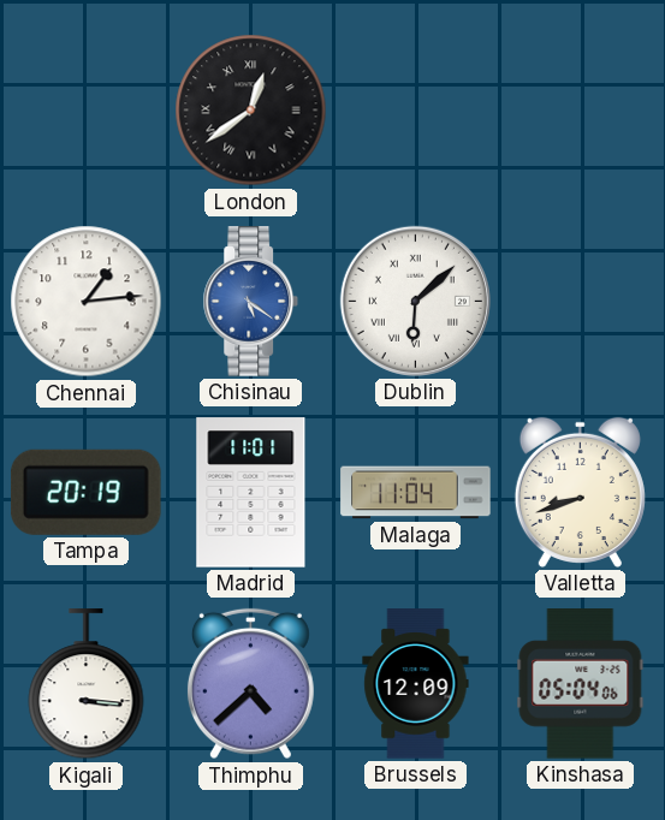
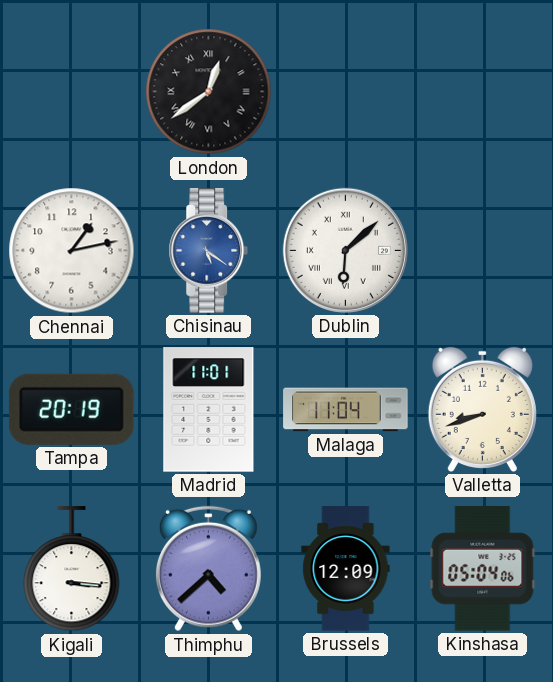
Chennai: 1:14 -> 1:13 (72, 251)
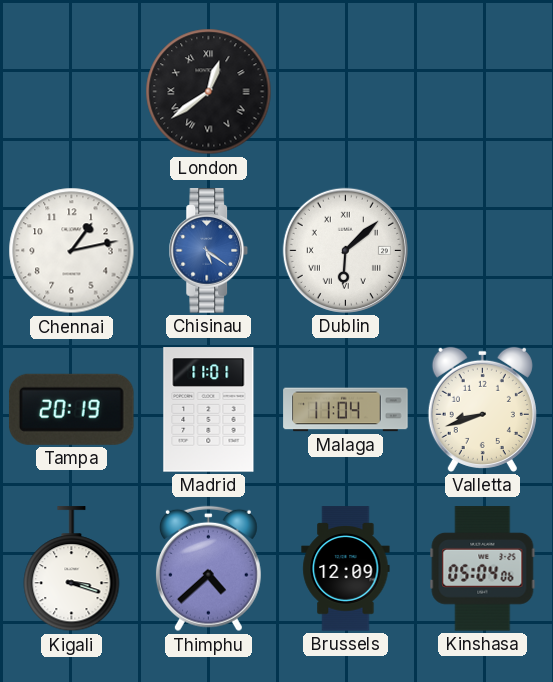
Kigali: 3:16 -> 3:18 (72, 569)
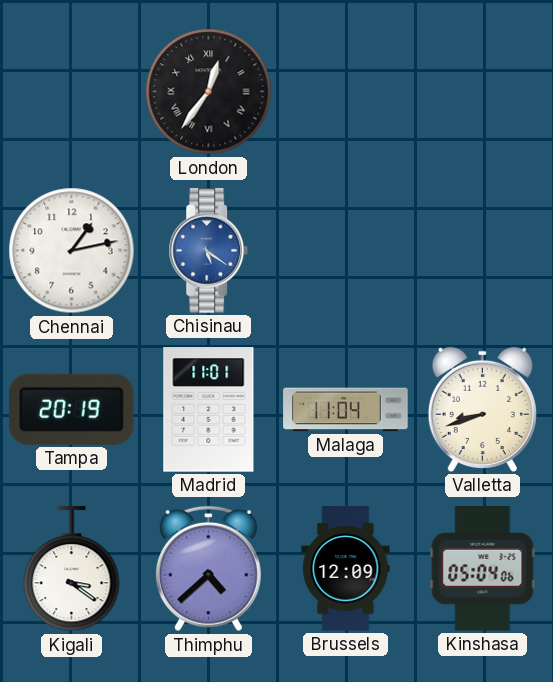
London: 12:39 -> 12:36 (209, 92)
Dublin: 6:08 -> none (345, 250)
Kigali: 3:18 -> 3:21 (72, 569)
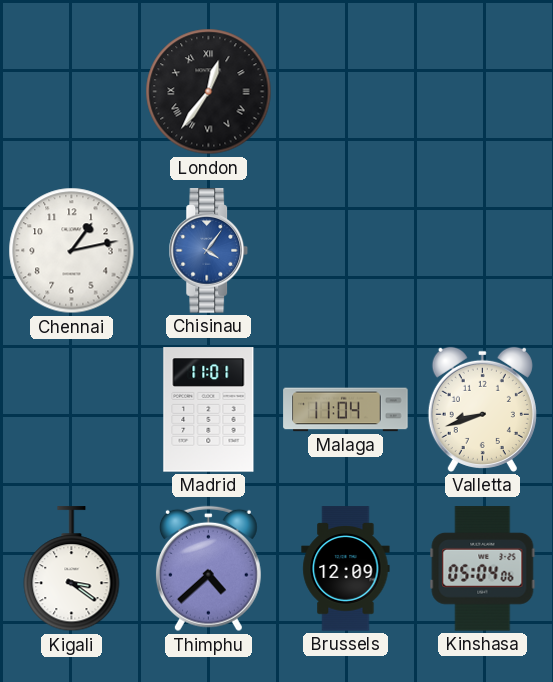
Chisinau: 5:21 -> 4:06 (209, 251)
Tampa: 20:19 -> none (71, 409)
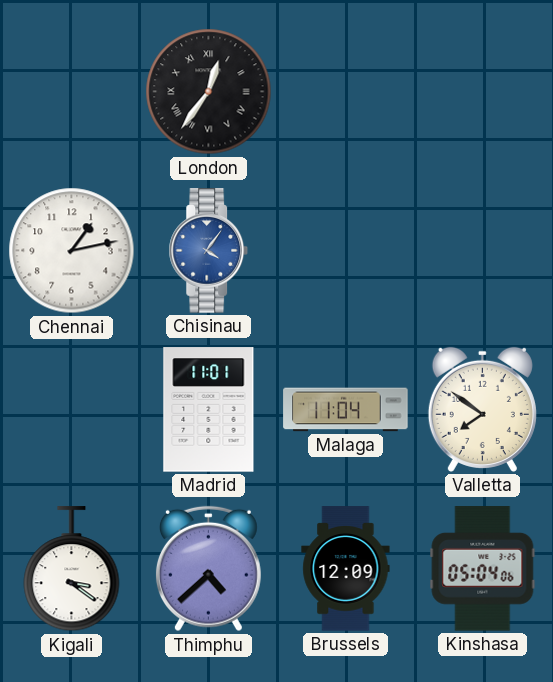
Valletta: 8:42 -> 7:51 (482, 409)
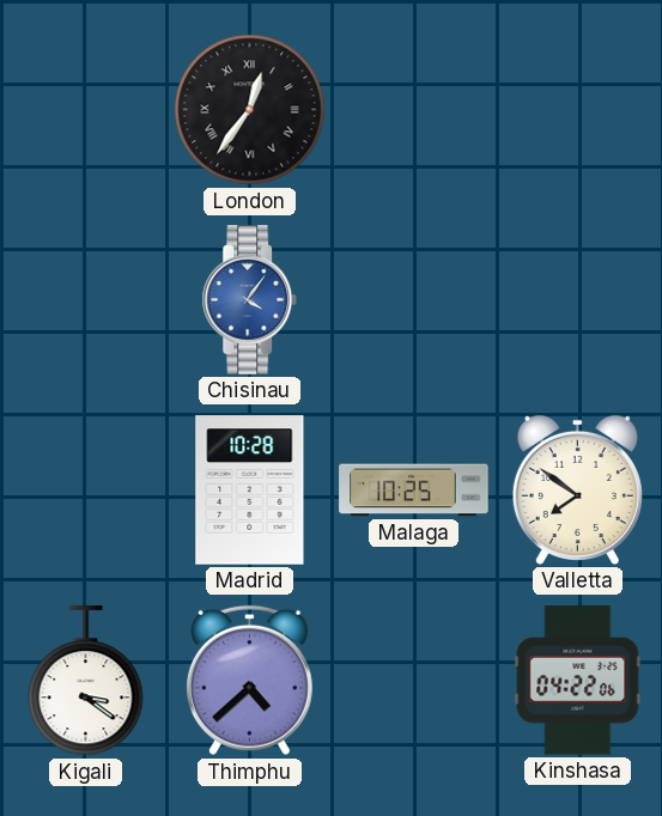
Chennai: 1:13 -> none (72, 251)
Madrid: 11:01 -> 10:28 (250, 491)
Malaga: 11:04 -> 10:25 (414, 491)
Brussels: 12:09 -> none (346, 569)
Kinshasa: 05:04 -> 04:22 (578, 681)
